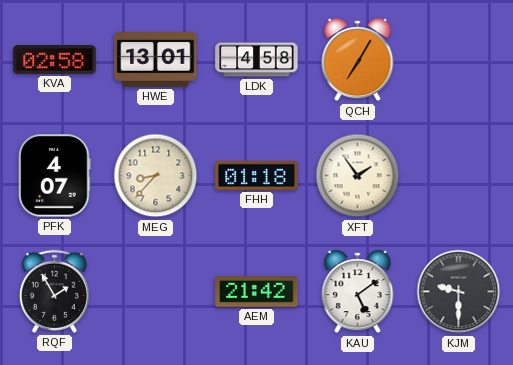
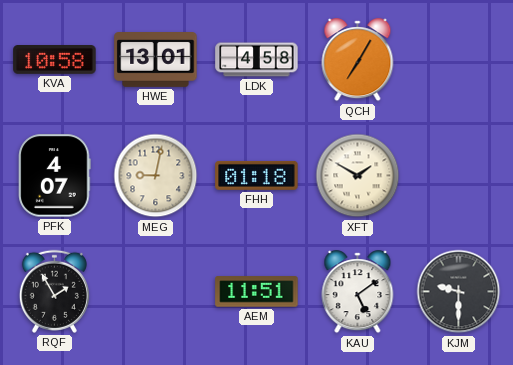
KVA: 02:58 -> 10:58 (55, 60)
MEG: 8:37 -> 9:02 (156, 176)
XFT: 1:54 -> 1:50 (358, 176)
AEM: 21:42 -> 11:51 (257, 292)
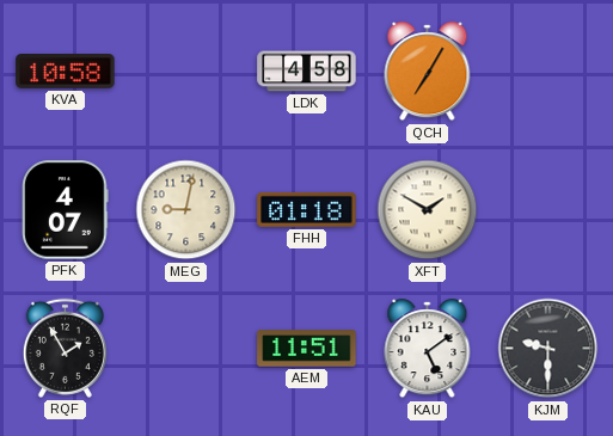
HWE: 13:01 -> none (156, 60)
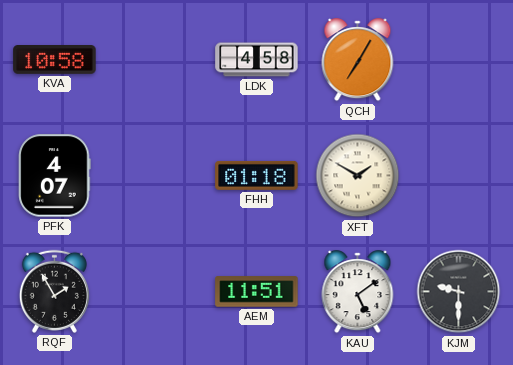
MEG: 9:02 -> none (186, 210)
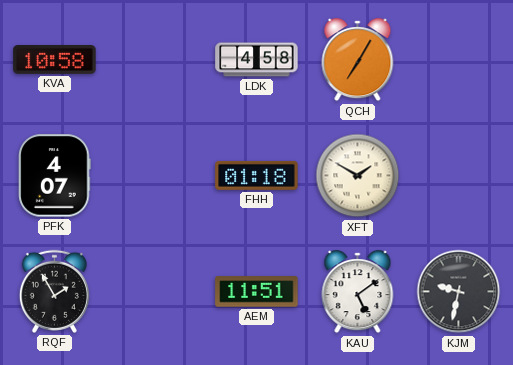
KJM: 9:30 -> 9:32 (459, 292)
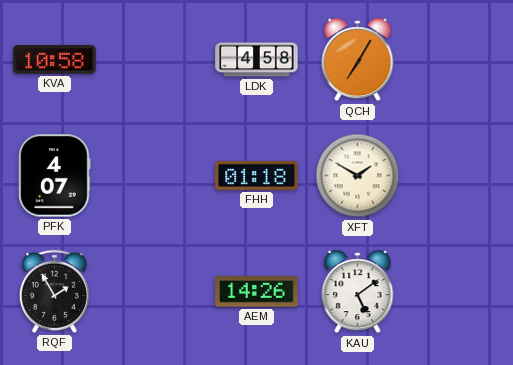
AEM: 11:51 -> 14:26 (257, 292)
KJM: 9:32 -> none (459, 292)
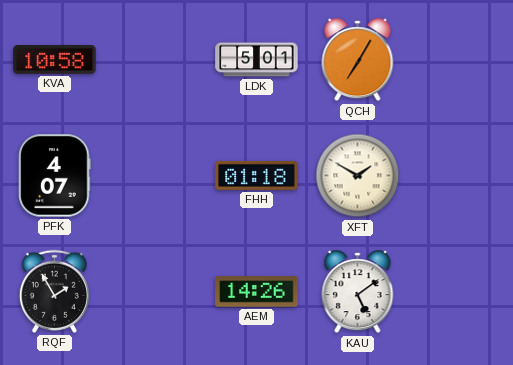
LDK: 4:58 -> 5:01 (257, 60)
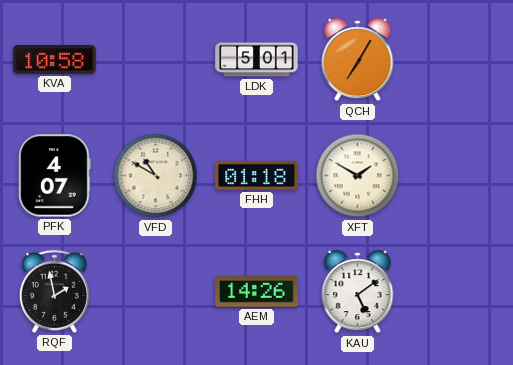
VFD: none -> 10:50 (156, 176)
RQF: 1:55 -> 1:58 (54, 291)
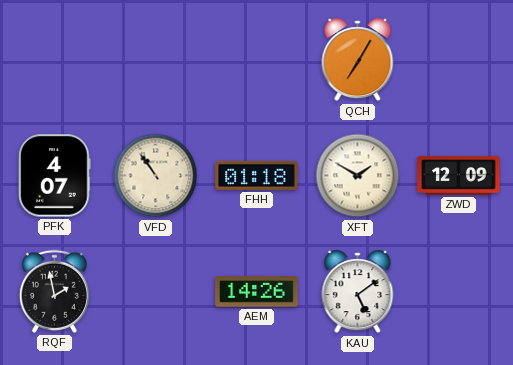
KVA: 10:58 -> none (55, 60)
LDK: 5:01 -> none (257, 60)
VFD: 10:50 -> 10:54 (156, 176)
ZWD: none -> 12:09 (459, 176)
